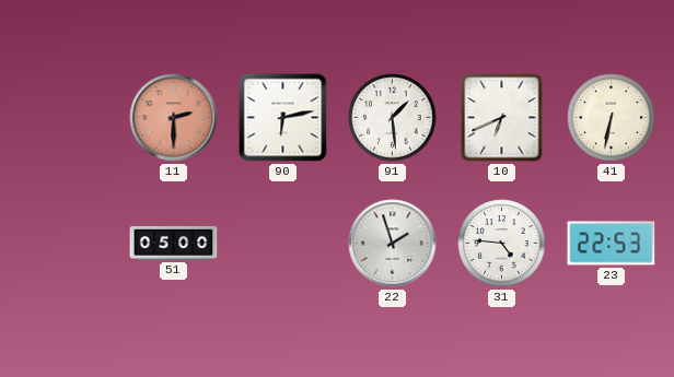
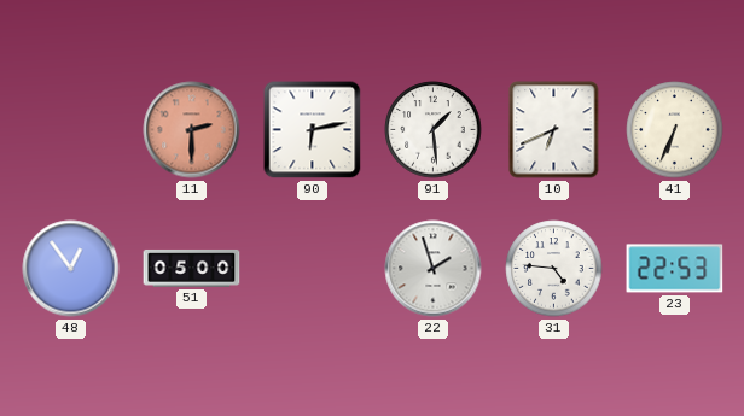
41: 6:32 -> 6:34 (675, 130)
48: none -> 12:54 (71, 269)
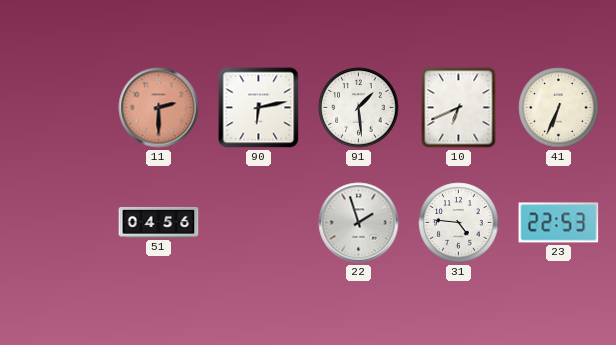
48: 12:54 -> none (71, 269)
51: 05:00 -> 04:56 (159, 223)
